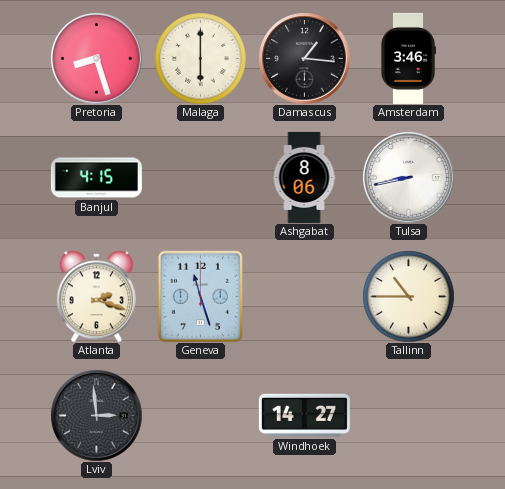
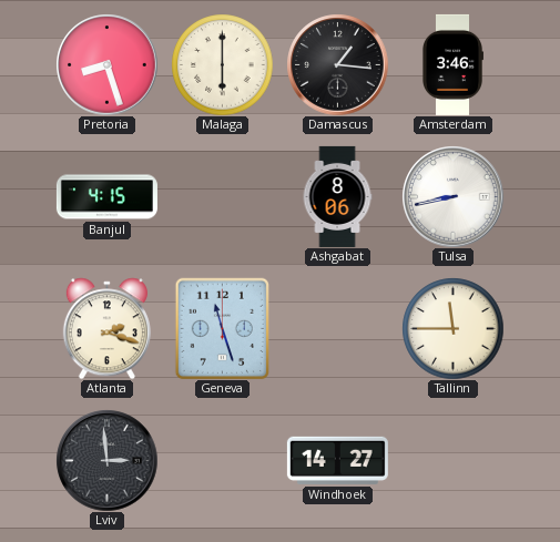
Tallinn: 10:45 -> 11:45 (452, 328)
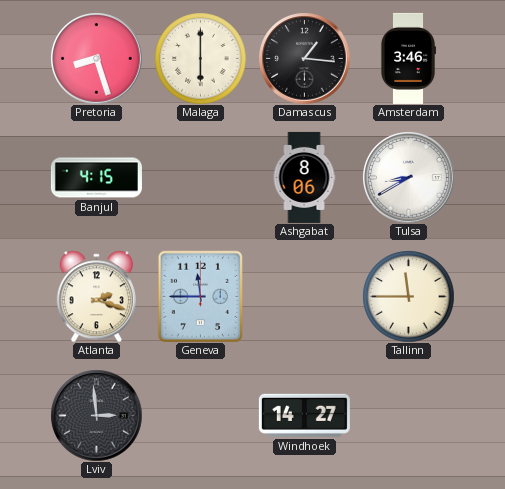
Tulsa: 8:43 -> 8:40 (408, 177)
Geneva: 11:27 -> 11:45 (201, 296)
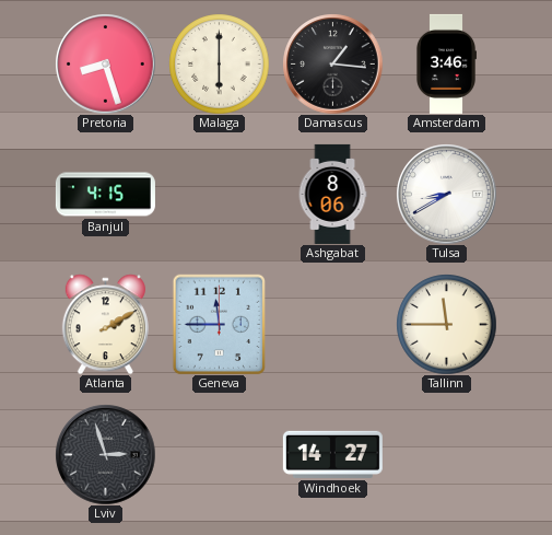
Atlanta: 2:18 -> 2:10 (105, 324)
Lviv: 2:59 -> 2:57 (105, 454)
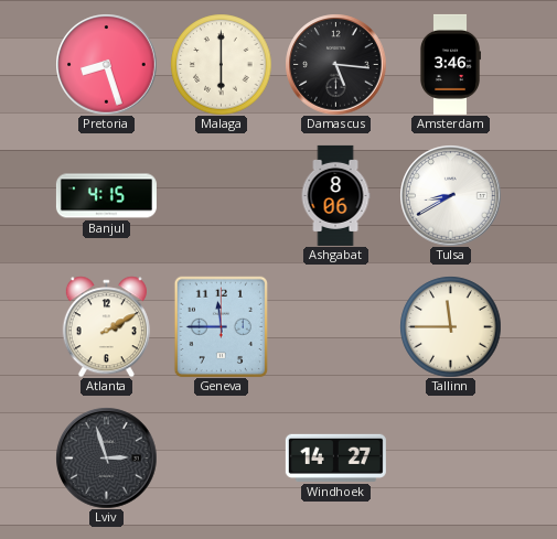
Damascus: 1:16 -> 5:16 (335, 64)
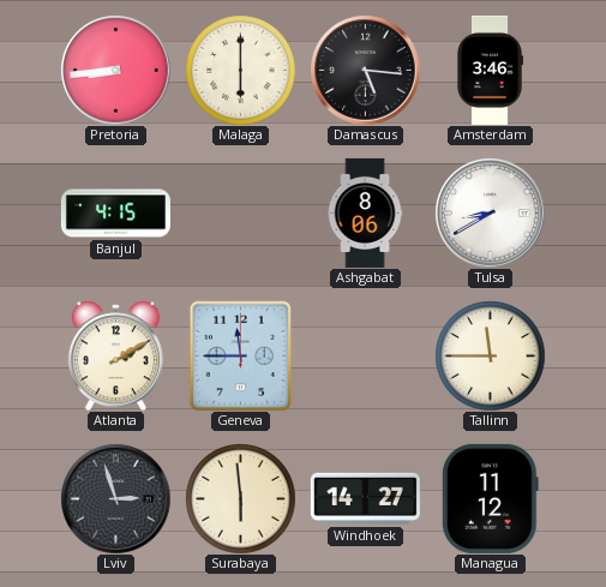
Pretoria: 8:27 -> 8:44 (115, 70)
Surabaya: none -> 5:59 (240, 498)
Managua: none -> 11:12 (491, 498)
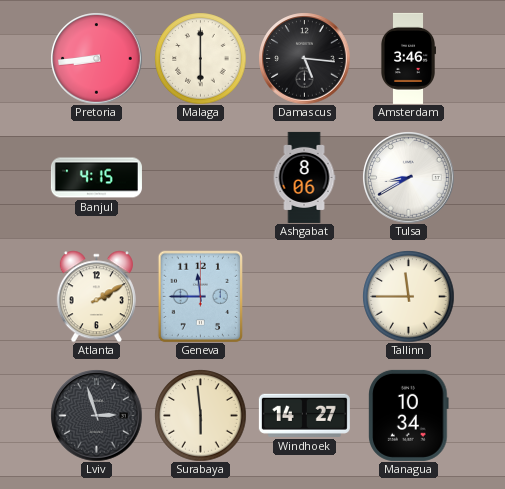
Managua: 11:12 -> 10:34 (409, 415)
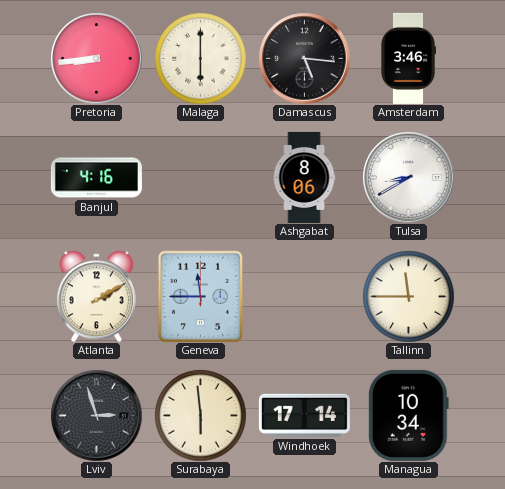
Banjul: 4:15 -> 4:16 (96, 178)
Windhoek: 14:27 -> 17:14 (304, 415)
